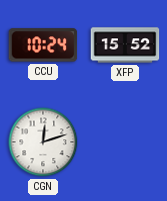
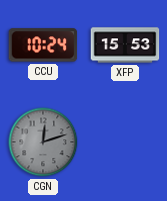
XFP: 15:52 -> 15:53 (125, 45)
CGN dial: white -> grey (43, 142)
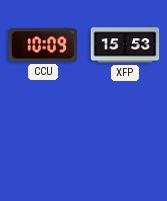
CCU: 10:24 -> 10:09 (43, 45)
CGN: 12:12 -> none (43, 142)
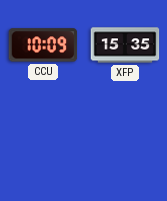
XFP: 15:53 -> 15:35 (125, 45)
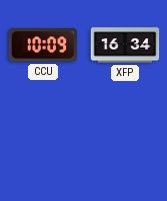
XFP: 15:35 -> 16:34 (125, 45)
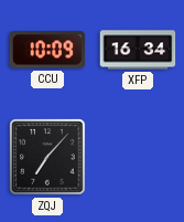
ZQJ: none -> 7:07 (47, 157)
